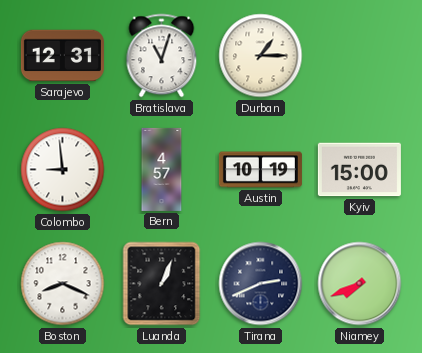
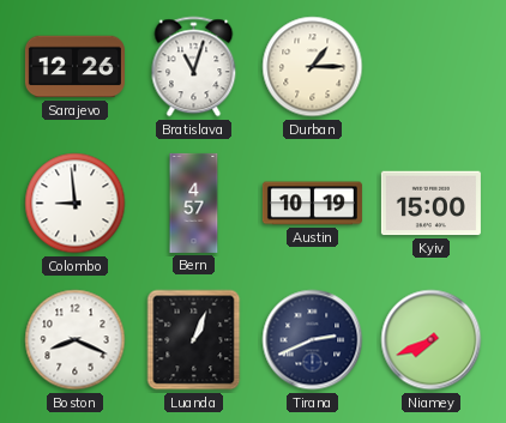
Sarajevo: 12:31 -> 12:26 (74, 67)
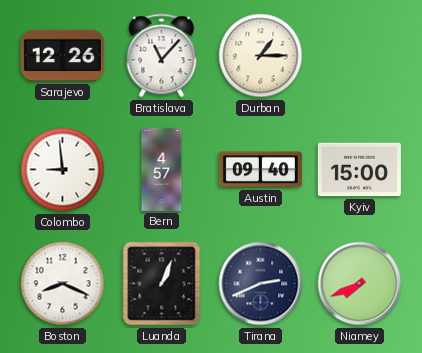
Bratislava: 11:03 -> 11:07 (162, 56)
Austin: 10:19 -> 09:40 (260, 170)
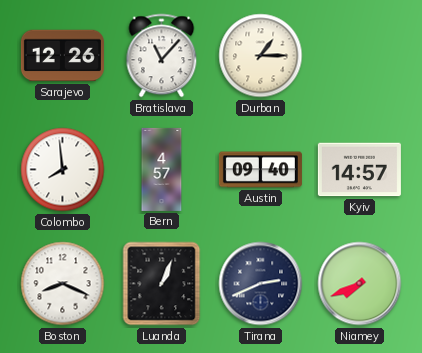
Colombo: 8:59 -> 7:59 (63, 170)
Kyiv: 15:00 -> 14:57 (359, 170)
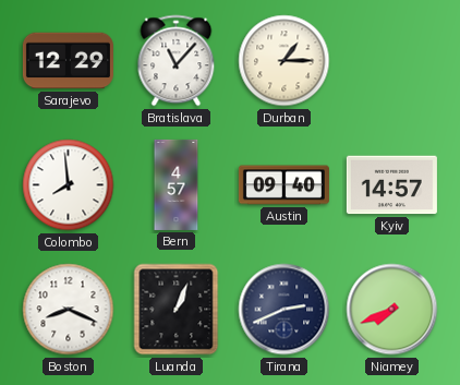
Sarajevo: 12:26 -> 12:29 (68, 61)
